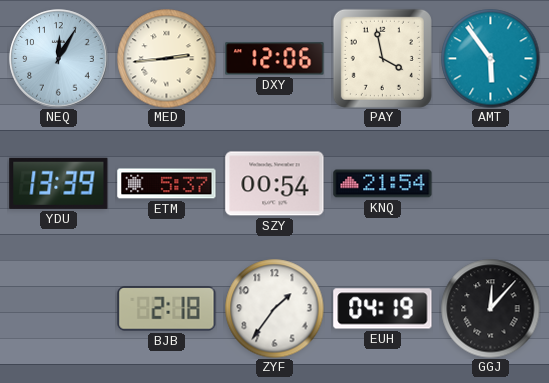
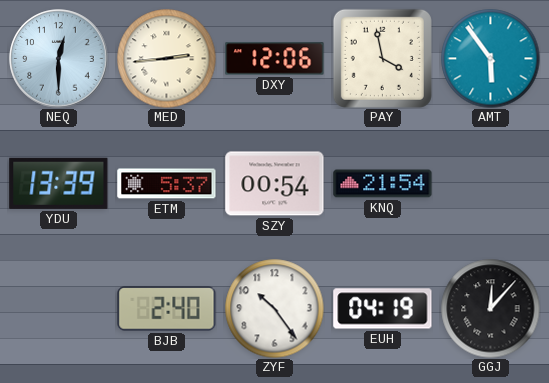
NEQ: 12:05 -> 12:30 (59, 59)
BJB: 2:18 -> 2:40 (167, 309)
ZYF: 1:36 -> 10:24 (275, 309)
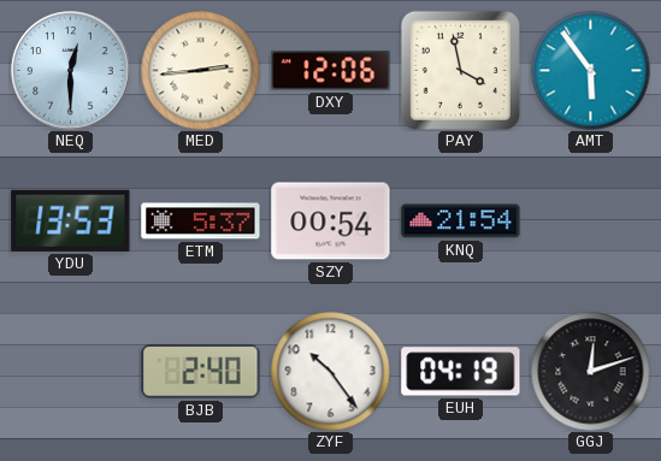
YDU: 13:39 -> 13:53 (71, 220)
GGJ: 12:07 -> 12:12 (591, 372)
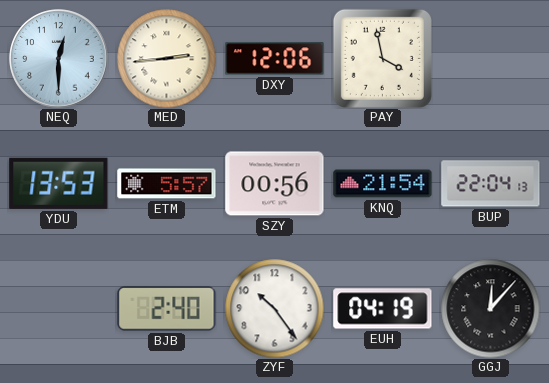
AMT: 5:54 -> none (591, 71)
ETM: 5:37 -> 5:57 (167, 184)
SZY: 00:54 -> 00:56 (275, 184)
BUP: none -> 22:04 (491, 184)
GGJ: 12:12 -> 12:07 (491, 309)
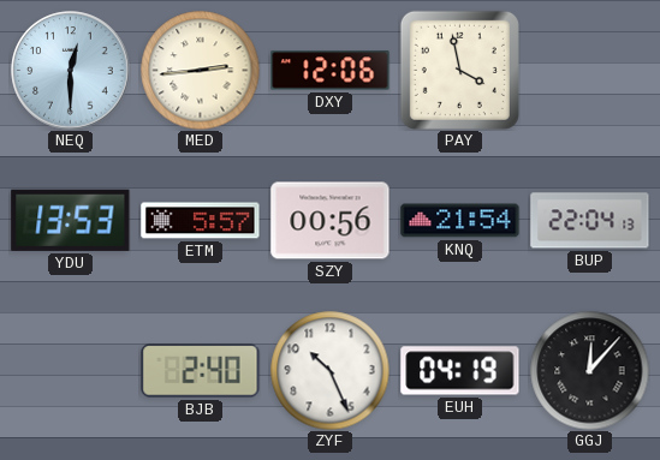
ZYF: 10:24 -> 10:26 (331, 371)
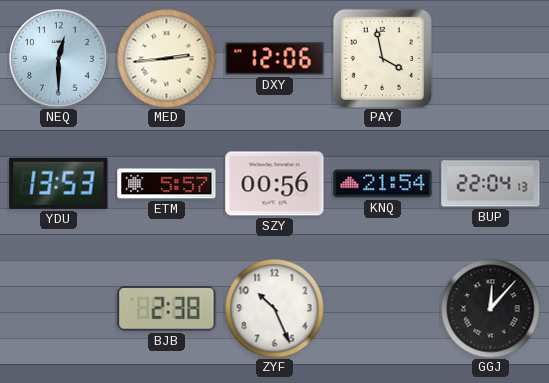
BJB: 2:40 -> 2:38 (167, 309)
EUH: 04:19 -> none (460, 371)
